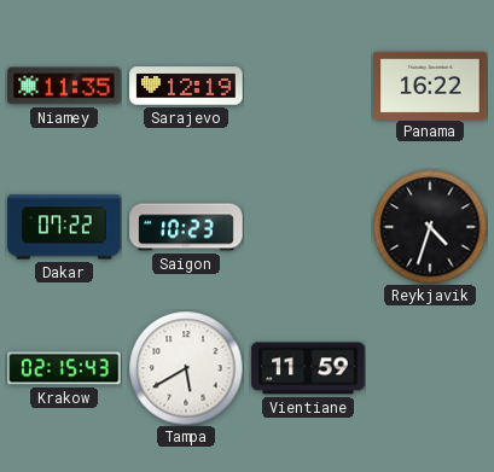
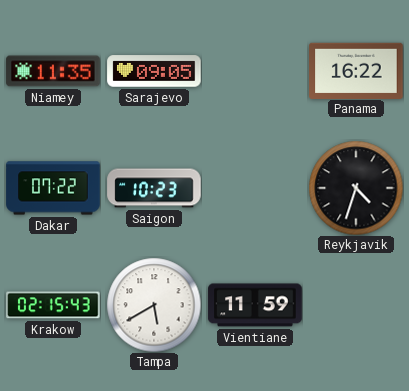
Sarajevo: 12:19 -> 09:05 (154, 71)
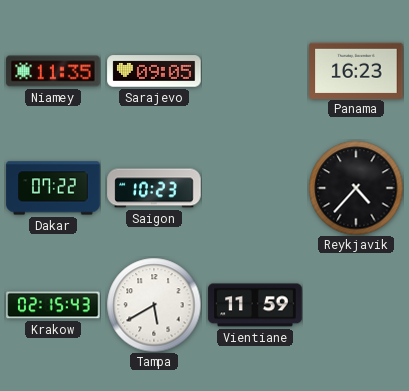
Panama: 16:22 -> 16:23 (356, 70)
Reykjavik: 4:33 -> 4:37 (356, 188)
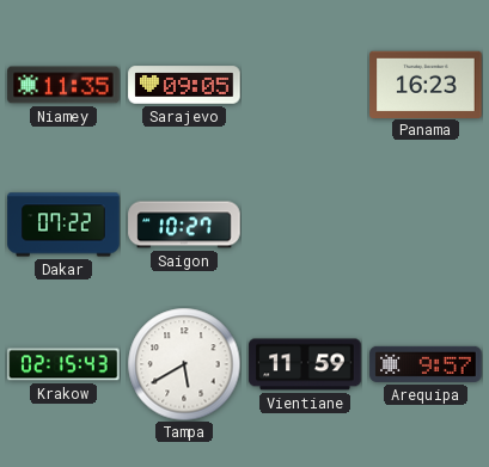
Saigon: 10:23 -> 10:27 (184, 225)
Reykjavik: 4:37 -> none (356, 188)
Arequipa: none -> 9:57 (426, 364)
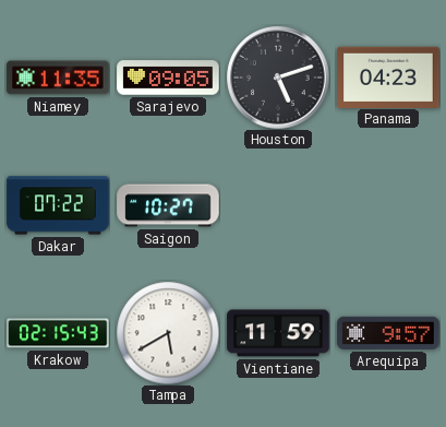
Houston: none -> 5:12 (278, 78)
Panama: 16:23 -> 04:23 (388, 76)
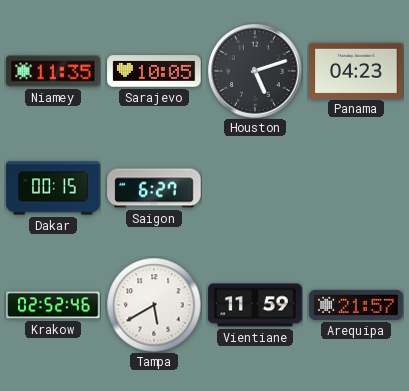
Sarajevo: 09:05 -> 10:05 (154, 71)
Dakar: 07:22 -> 00:15 (53, 188)
Saigon: 10:27 -> 6:27 (154, 188)
Krakow: 02:15 -> 02:52 (53, 305)
Arequipa: 9:57 -> 21:57 (356, 305)
